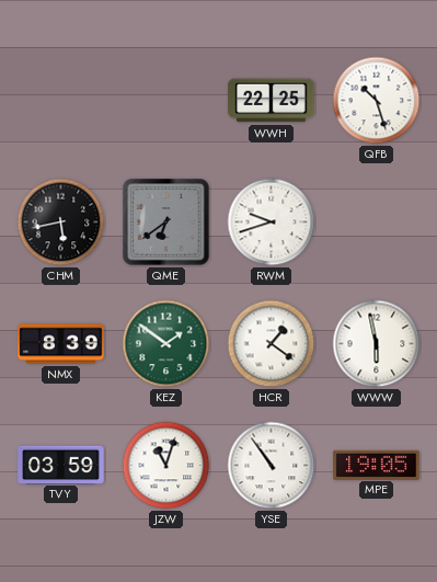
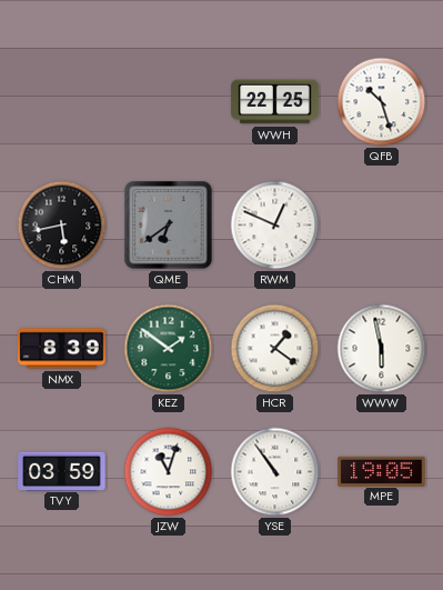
RWM: 9:42 -> 12:49 (275, 226)
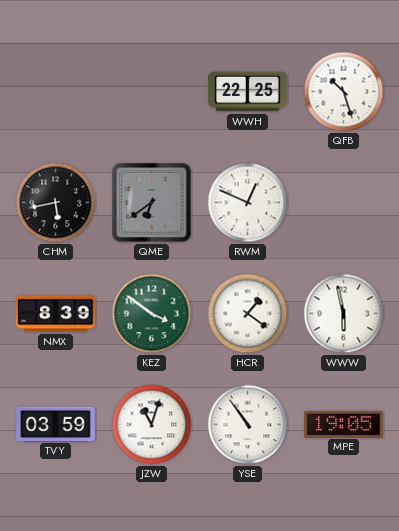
KEZ: 1:51 -> 3:51 (152, 314)
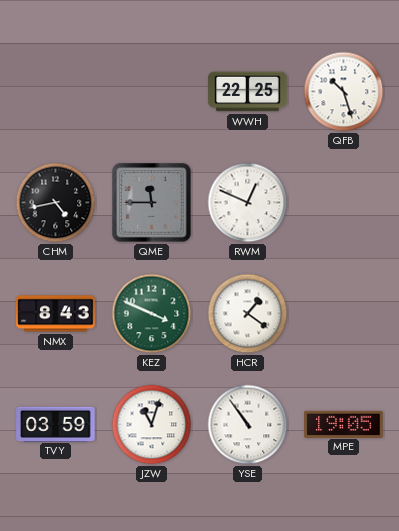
CHM: 5:43 -> 4:43 (56, 203)
QME: 6:39 -> 11:45 (152, 203)
NMX: 8:39 -> 8:43 (56, 314)
KEZ: 3:51 -> 3:49 (152, 314)
WWW: 5:58 -> none (344, 314)
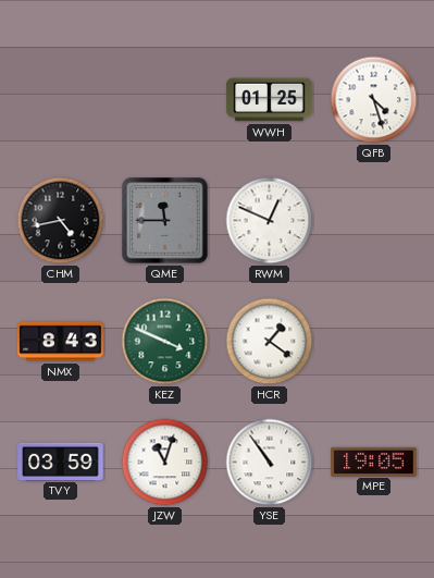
WWH: 22:25 -> 01:25 (270, 100)
QFB: 10:27 -> 4:27 (374, 100)
